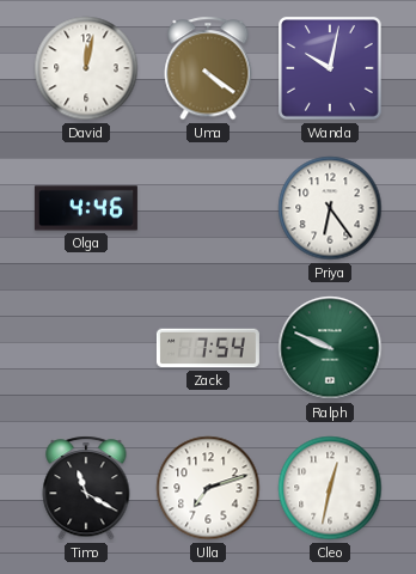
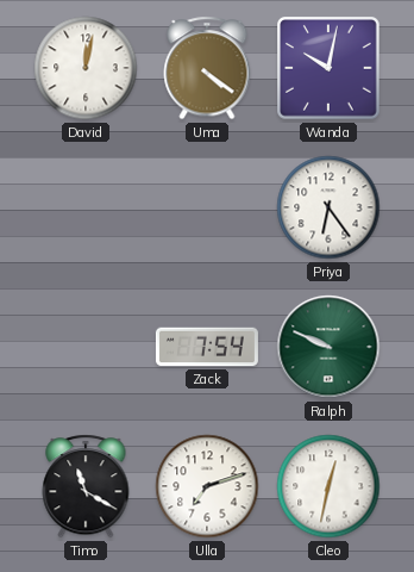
Olga: 4:46 -> none (86, 208)
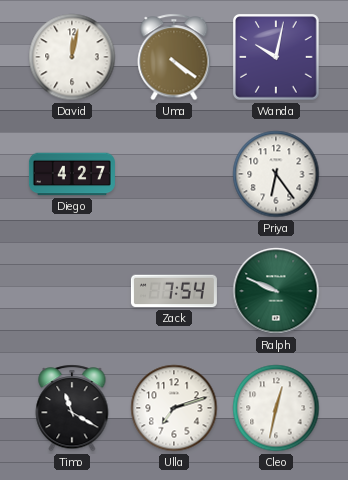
Diego: none -> 4:27 (72, 174)
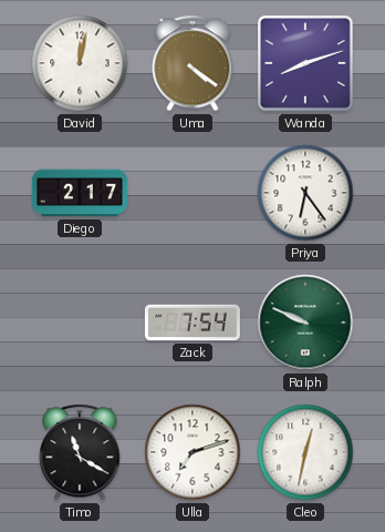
Wanda: 10:02 -> 8:12 (306, 64)
Diego: 4:27 -> 2:17 (80, 193)
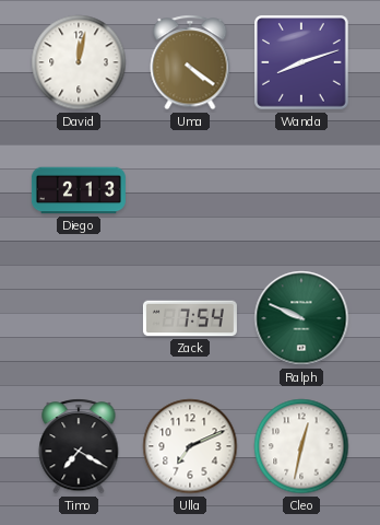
Diego: 2:17 -> 2:13 (79, 190)
Priya: 6:24 -> none (305, 193)
Timo: 11:20 -> 7:20 (79, 446)
Ulla: 7:12 -> 7:11 (190, 446)
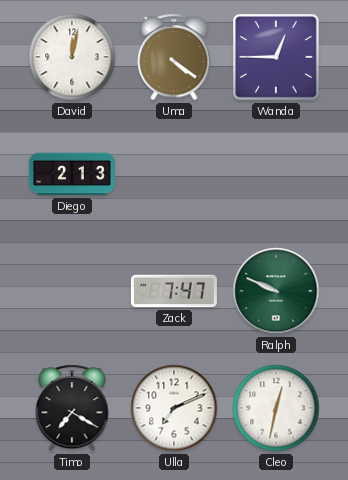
Wanda: 8:12 -> 12:45 (277, 58)
Zack: 7:54 -> 7:47 (174, 291)
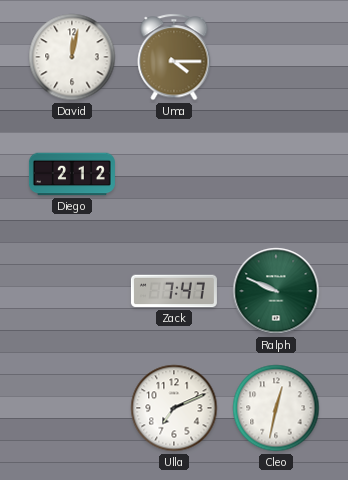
Uma: 4:21 -> 4:15 (174, 57)
Wanda: 12:45 -> none (277, 58)
Diego: 2:13 -> 2:12 (72, 174)
Timo: 7:20 -> none (72, 408)
